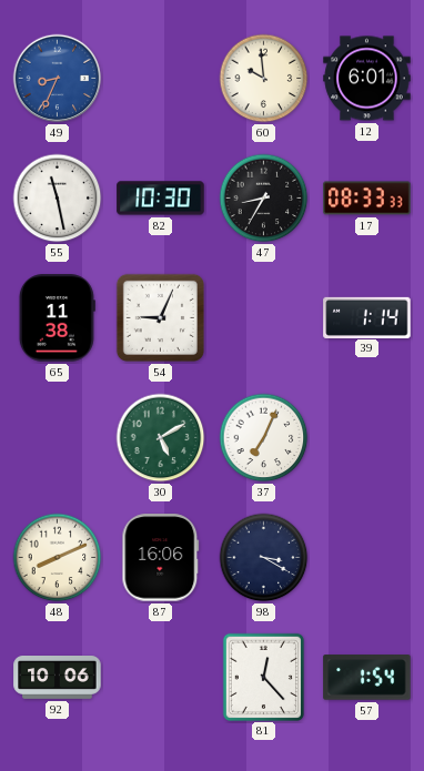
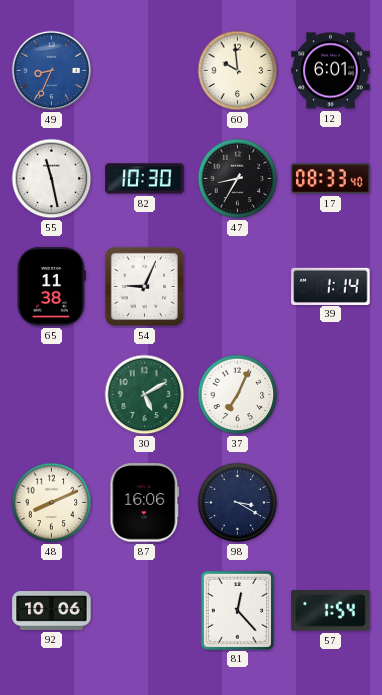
17: 08:33:33 -> 08:33:40 (331, 179)
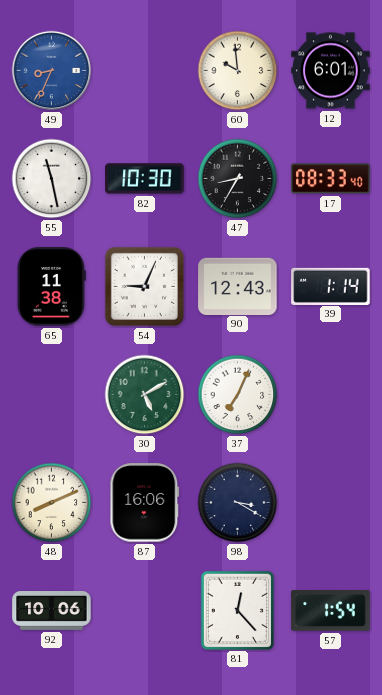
90: none -> 12:43 (238, 286)
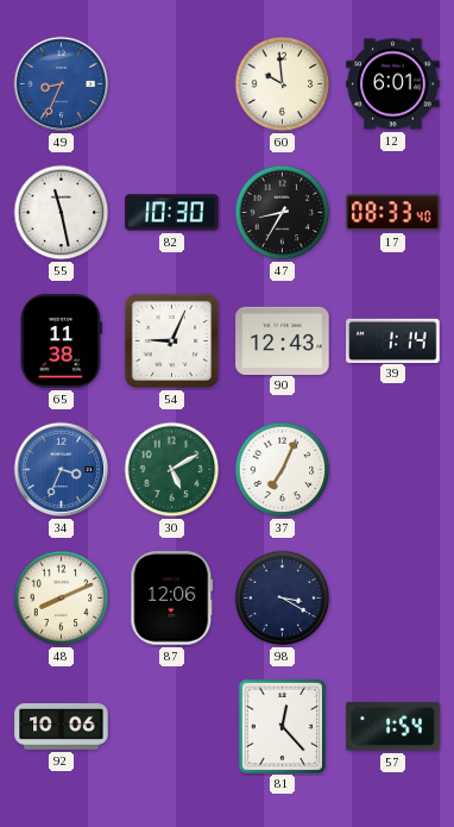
34: none -> 3:34 (62, 470)
87: 16:06 -> 12:06 (172, 599)
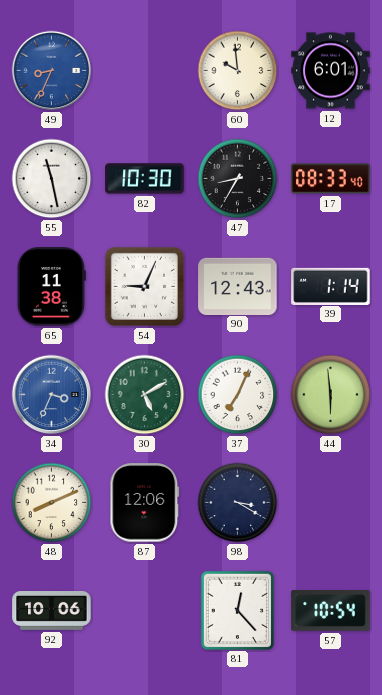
44: none -> 5:59 (331, 395)
57: 1:54 -> 10:54 (331, 611)
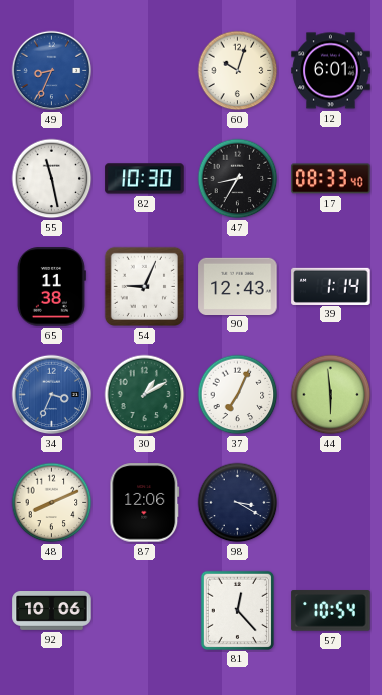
60: 9:59 -> 10:03 (238, 71)
30: 5:10 -> 1:10 (145, 395)
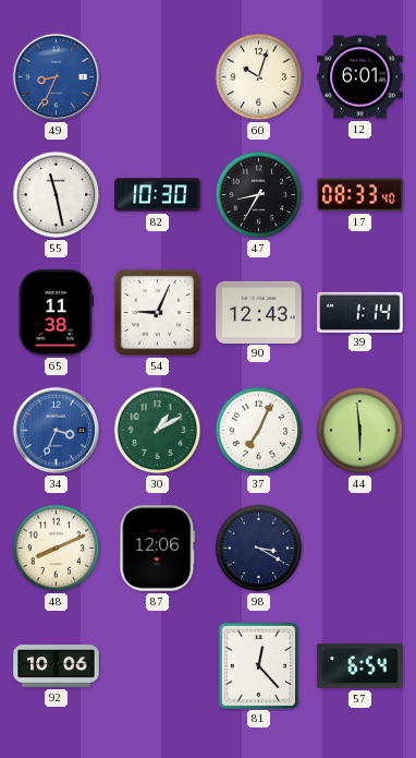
57: 10:54 -> 6:54 (360, 666)
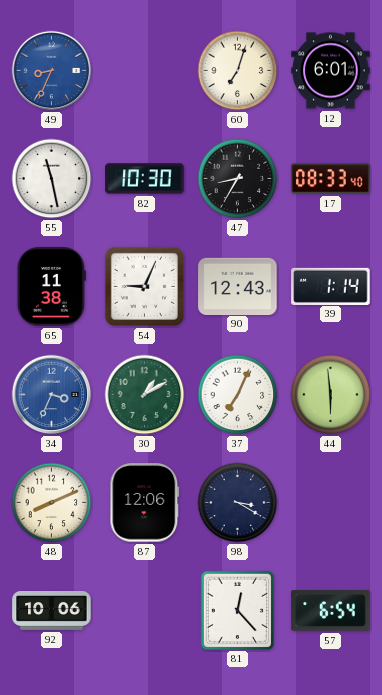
60: 10:03 -> 7:03 (238, 71)
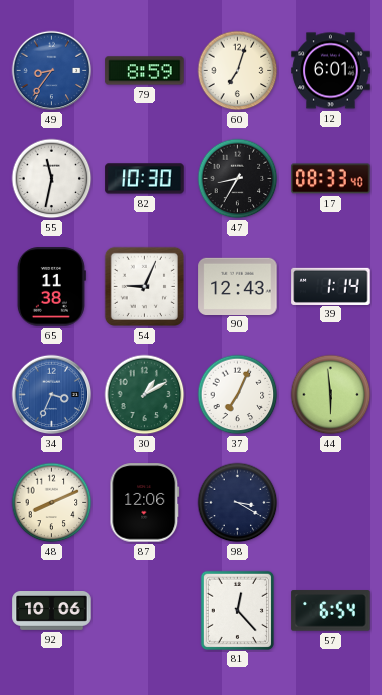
49: 8:34 -> 8:36 (52, 71)
79: none -> 8:59 (145, 71)
55: 11:28 -> 11:32 (52, 179)
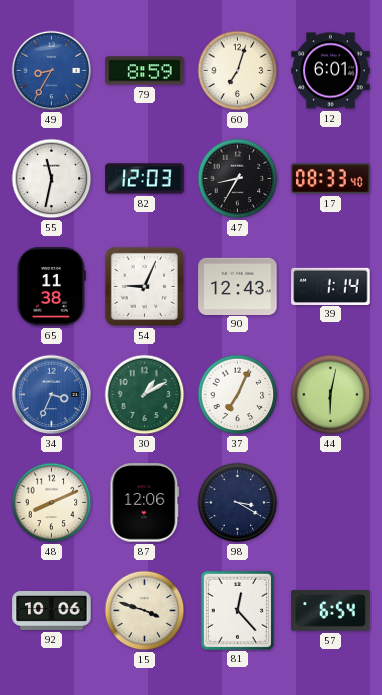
49: 8:36 -> 8:35 (52, 71)
82: 10:30 -> 12:03 (145, 179)
44: 5:59 -> 6:02 (331, 395)
15: none -> 3:48 (145, 611)
